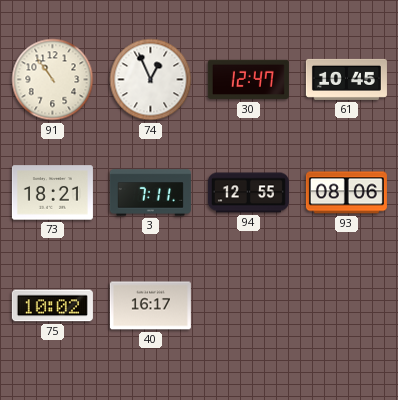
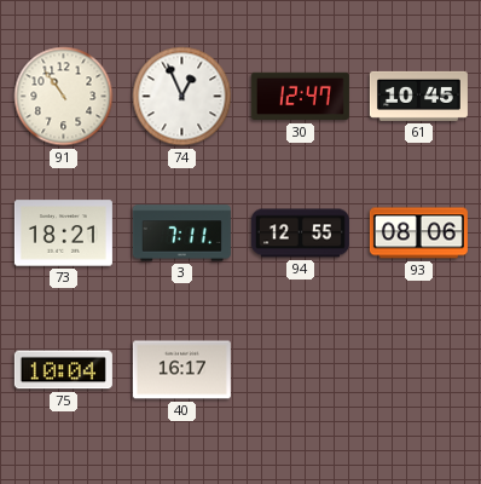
75: 10:02 -> 10:04 (63, 370)
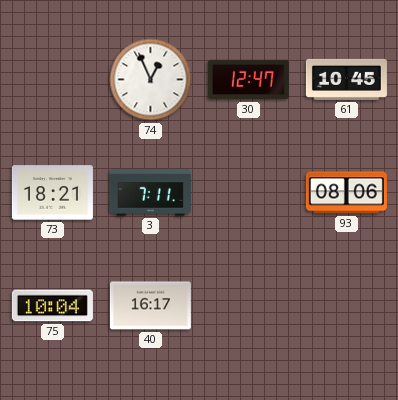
91: 10:54 -> none (64, 97)
94: 12:55 -> none (300, 234)
